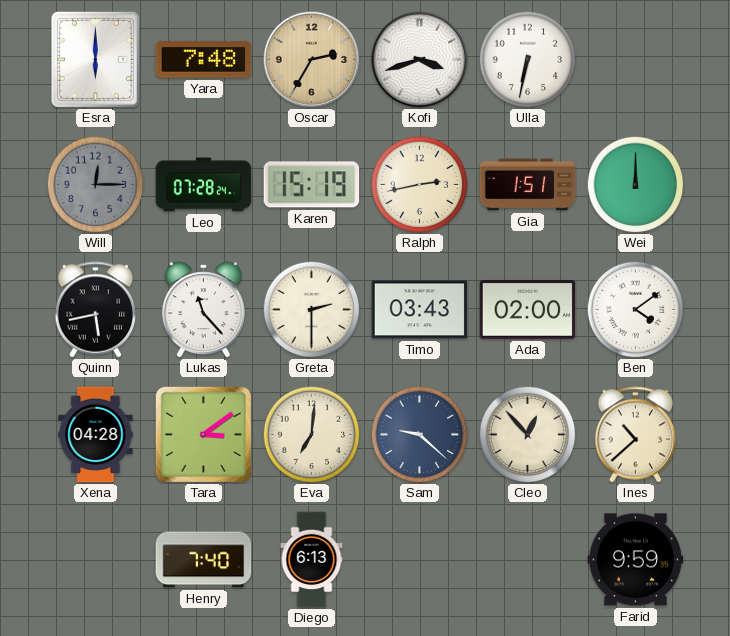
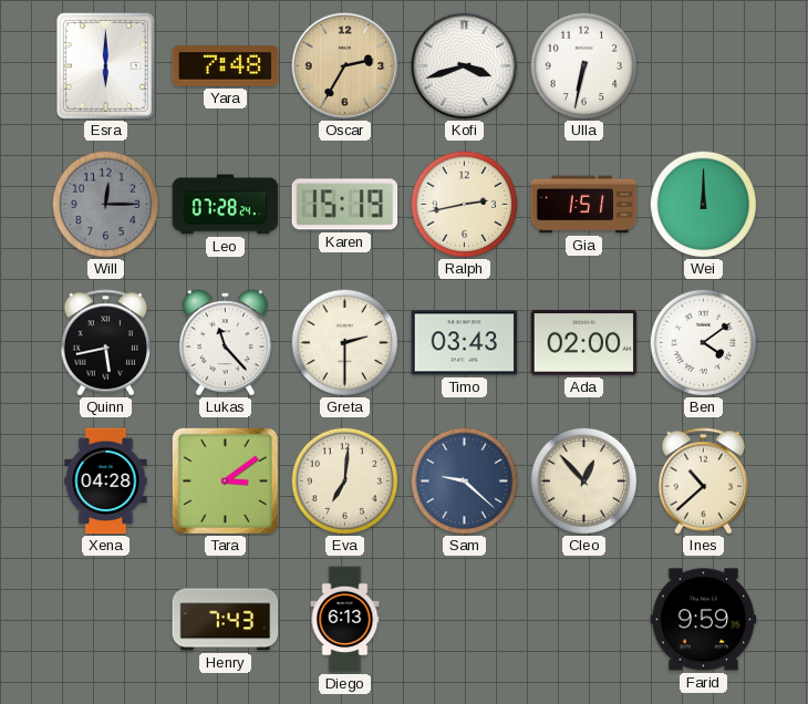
Henry: 7:40 -> 7:43 (226, 620)
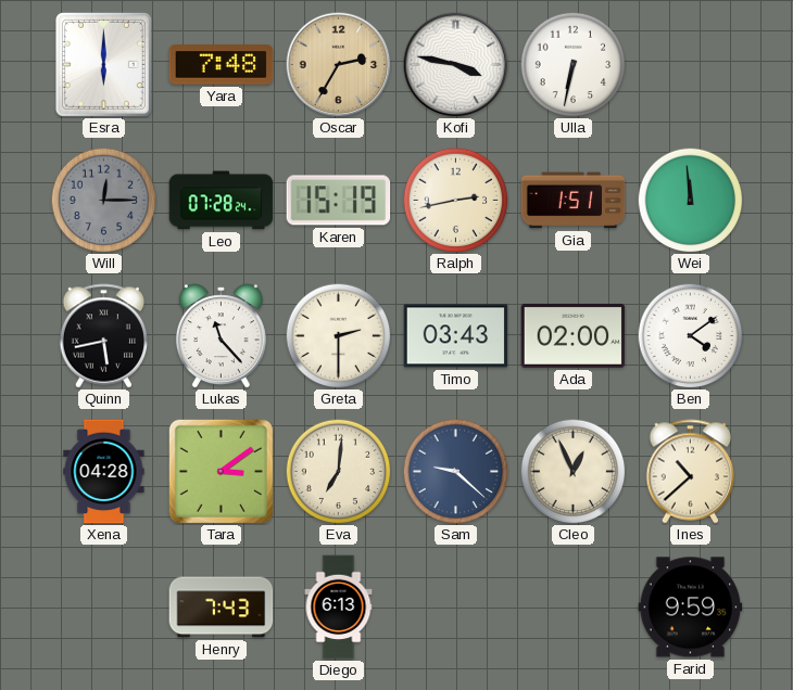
Kofi: 3:42 -> 3:47 (456, 65)
Wei: 12:00 -> 11:59 (690, 200)
Cleo: 12:53 -> 12:56 (572, 471)
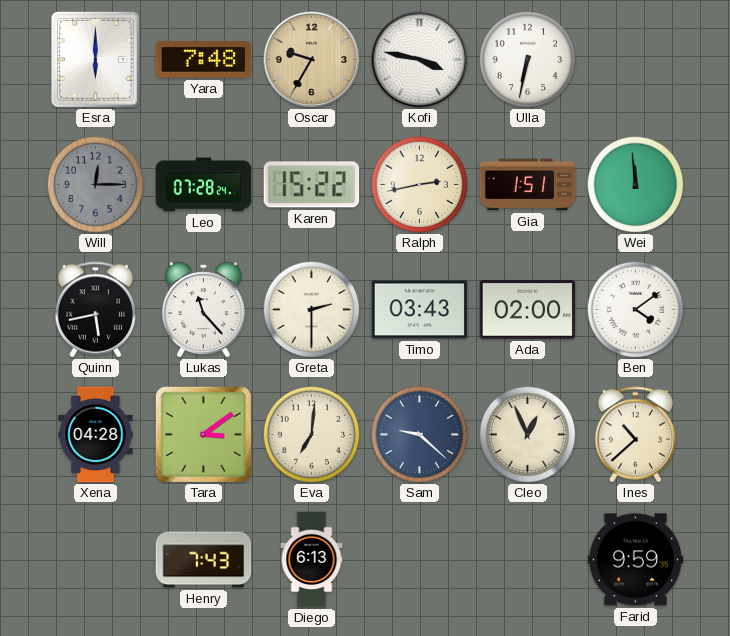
Oscar: 2:35 -> 9:35 (312, 60)
Karen: 15:19 -> 15:22 (312, 185)
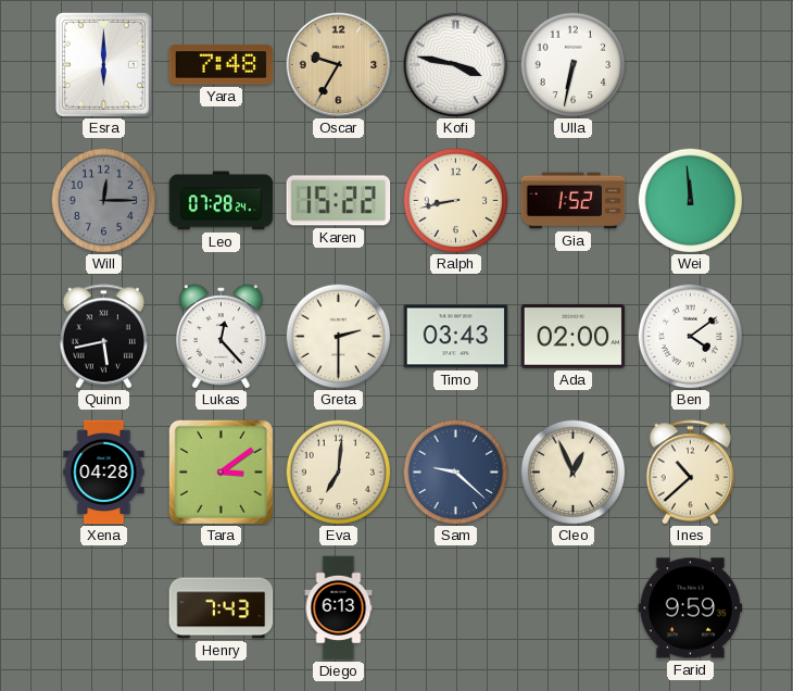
Ralph: 2:43 -> 8:43 (455, 200)
Gia: 1:51 -> 1:52 (574, 201)
Lukas: 11:23 -> 12:23 (221, 337)
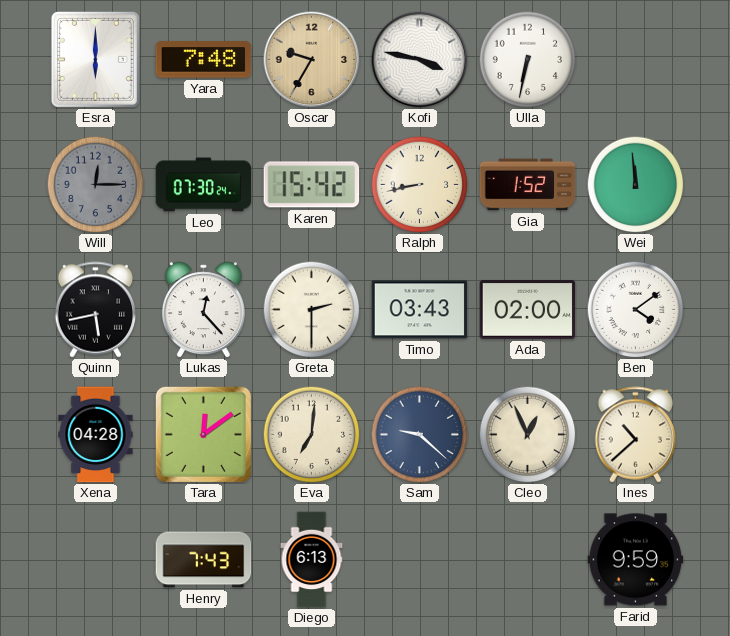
Leo: 07:28 -> 07:30 (204, 185)
Karen: 15:22 -> 15:42 (312, 185)
Tara: 3:09 -> 12:09 (203, 434)
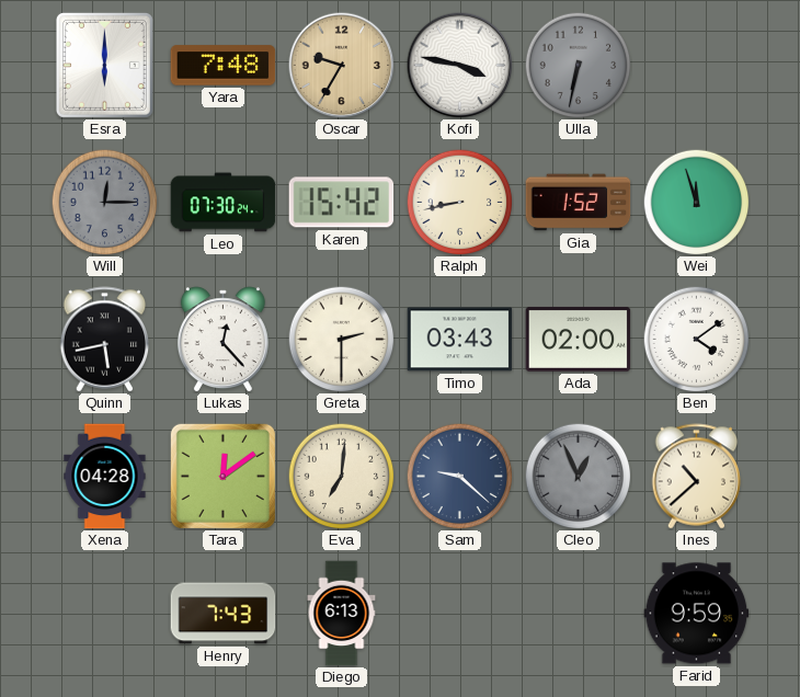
Ulla dial: white -> grey (578, 65)
Wei: 11:59 -> 11:57 (696, 202)
Cleo dial: cream -> grey (578, 476)
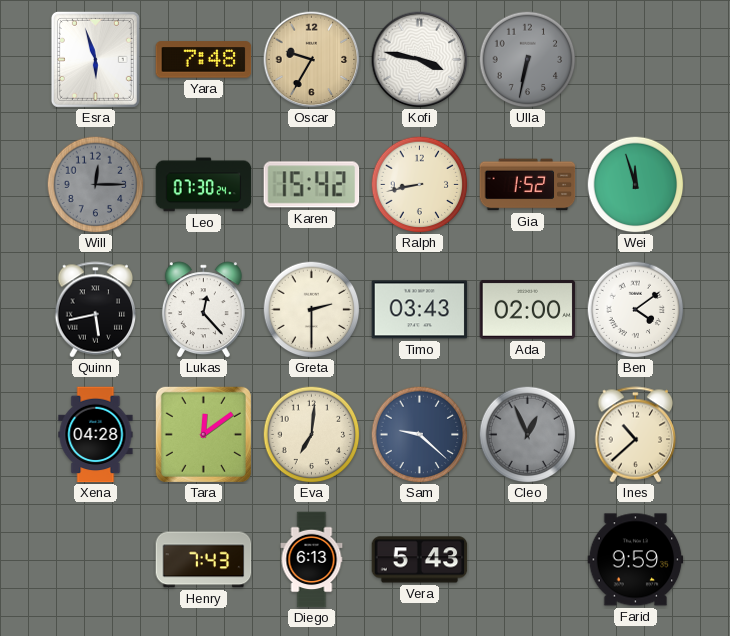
Esra: 6:00 -> 5:57 (95, 59)
Vera: none -> 5:43 (420, 560)
